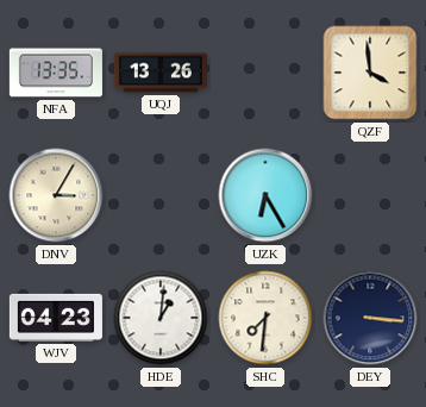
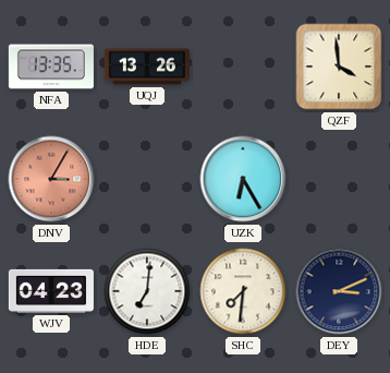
DNV dial: cream -> salmon (51, 179)
HDE: 1:01 -> 7:01 (147, 291)
DEY: 3:16 -> 3:11 (339, 291)
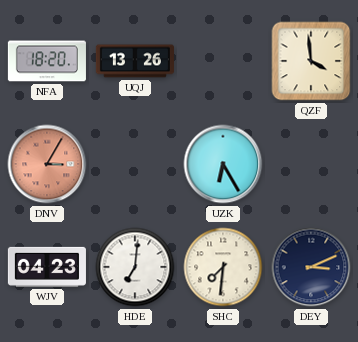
NFA: 13:35 -> 18:20 (47, 61)
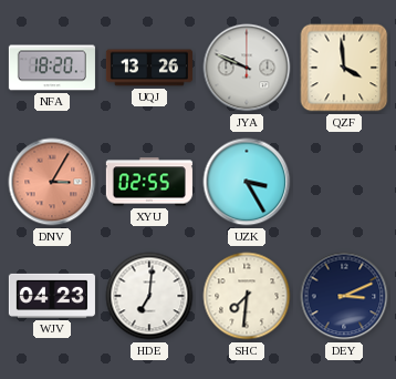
JYA: none -> 9:49 (247, 68)
XYU: none -> 02:55 (149, 182)
UZK: 6:25 -> 3:25 (247, 182)
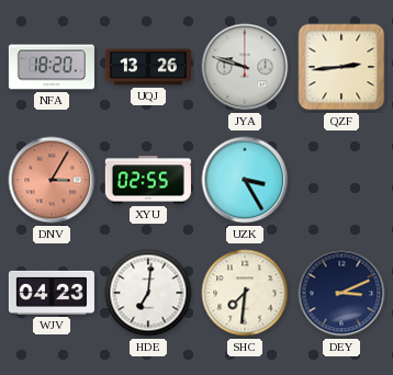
JYA: 9:49 -> 9:48 (245, 67)
QZF: 3:59 -> 2:44 (341, 67)
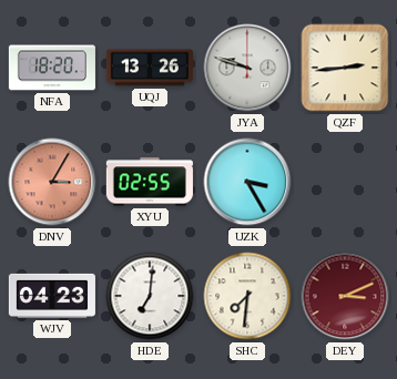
DEY dial: navy -> burgundy (345, 296)
